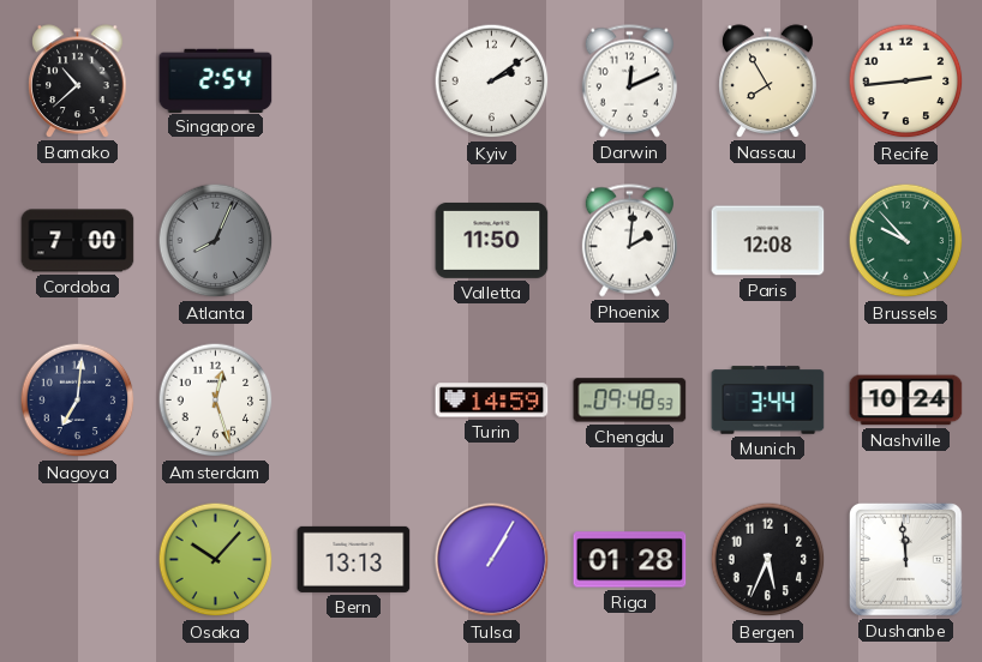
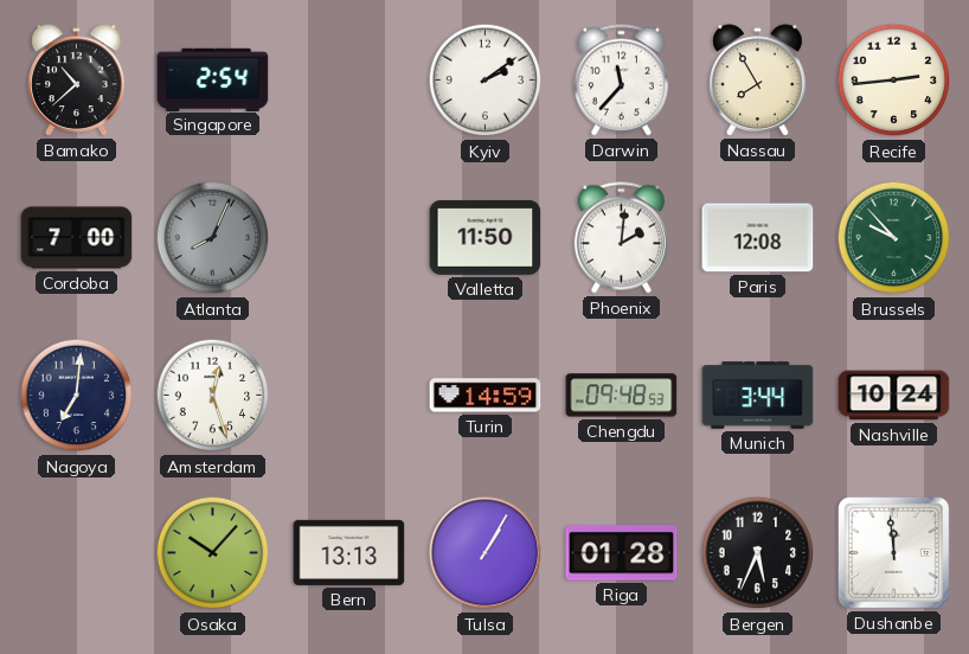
Darwin: 12:11 -> 11:37 (621, 81)
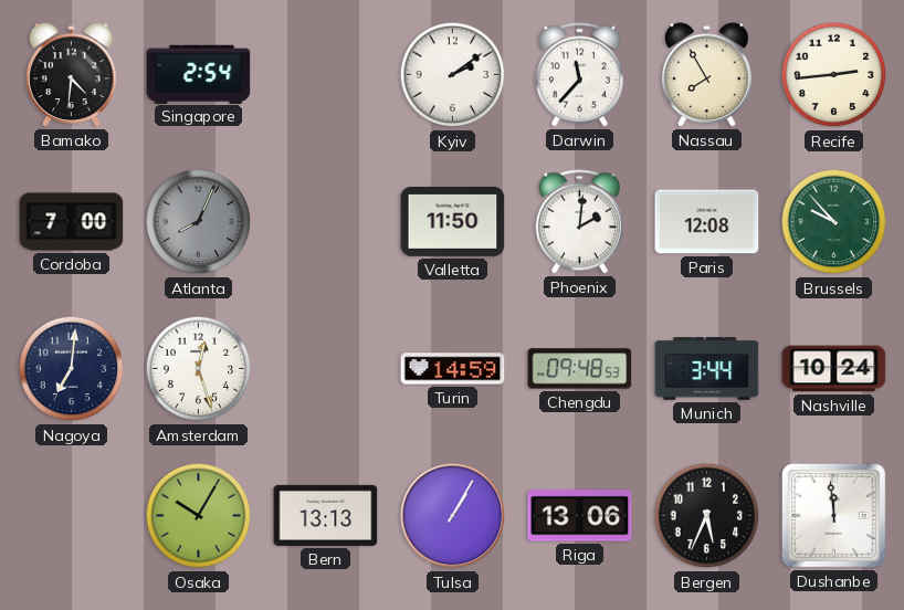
Bamako: 10:38 -> 4:31 (72, 75)
Osaka: 10:07 -> 10:05 (199, 516)
Riga: 01:28 -> 13:06 (580, 516)
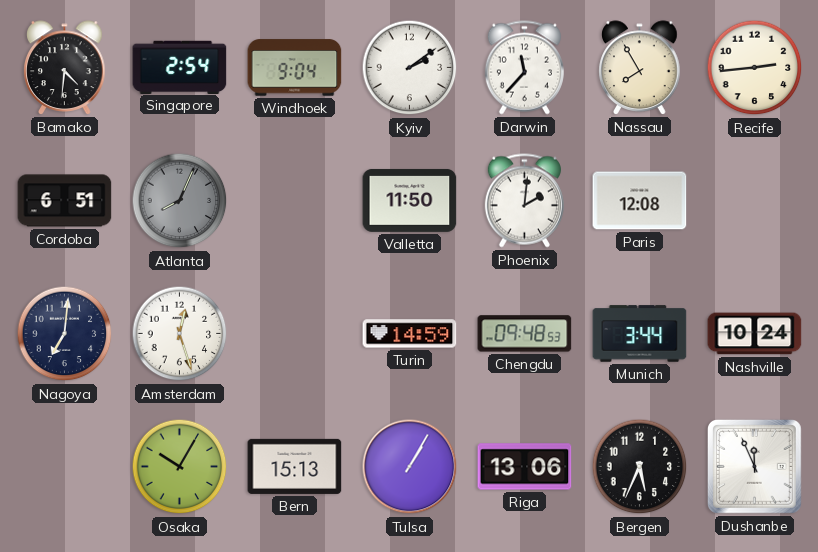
Windhoek: none -> 9:04 (295, 68)
Cordoba: 7:00 -> 6:51 (65, 201)
Brussels: 9:53 -> none (834, 222)
Bern: 13:13 -> 15:13 (295, 466)
Dushanbe: 11:59 -> 11:56 (754, 466)
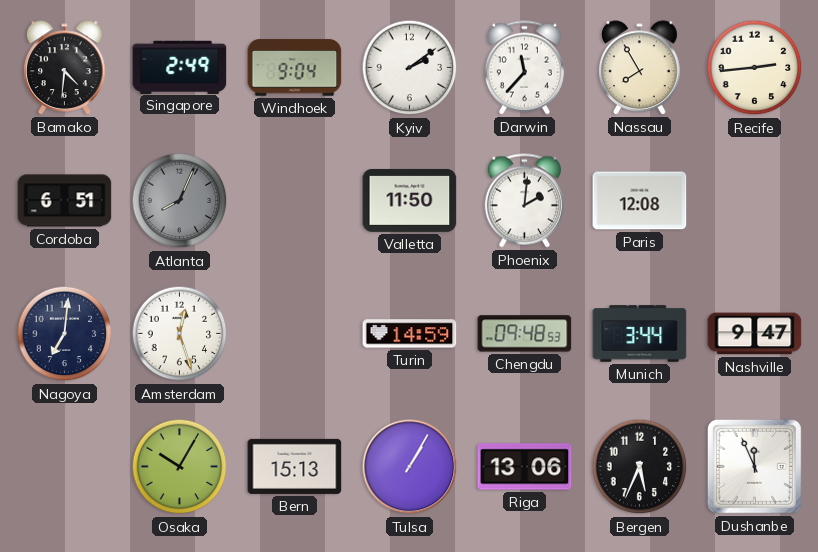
Singapore: 2:54 -> 2:49 (180, 67)
Nashville: 10:24 -> 9:47 (755, 334)
